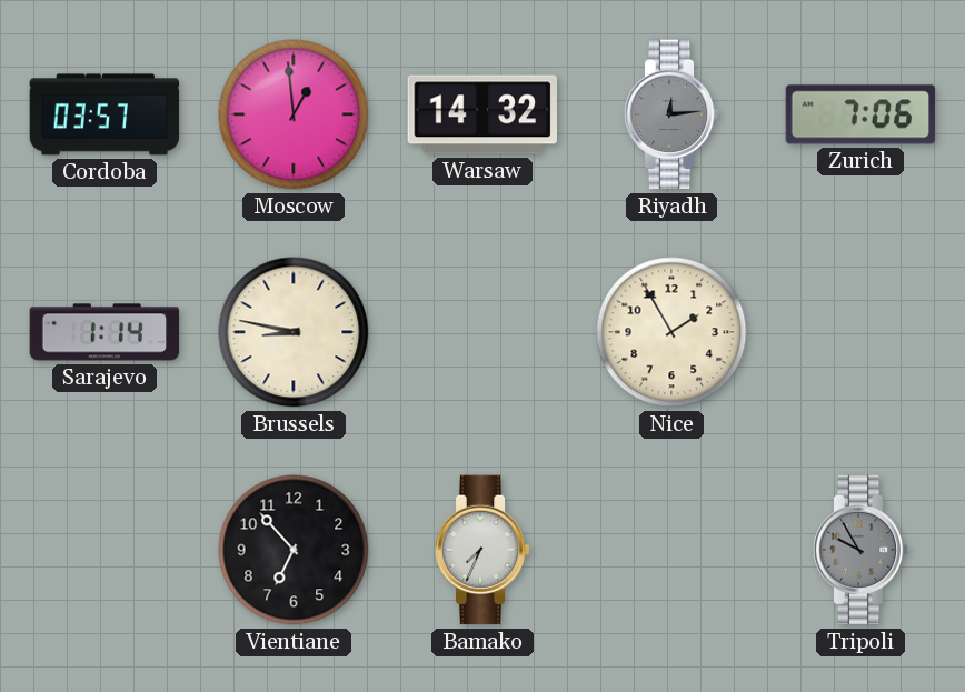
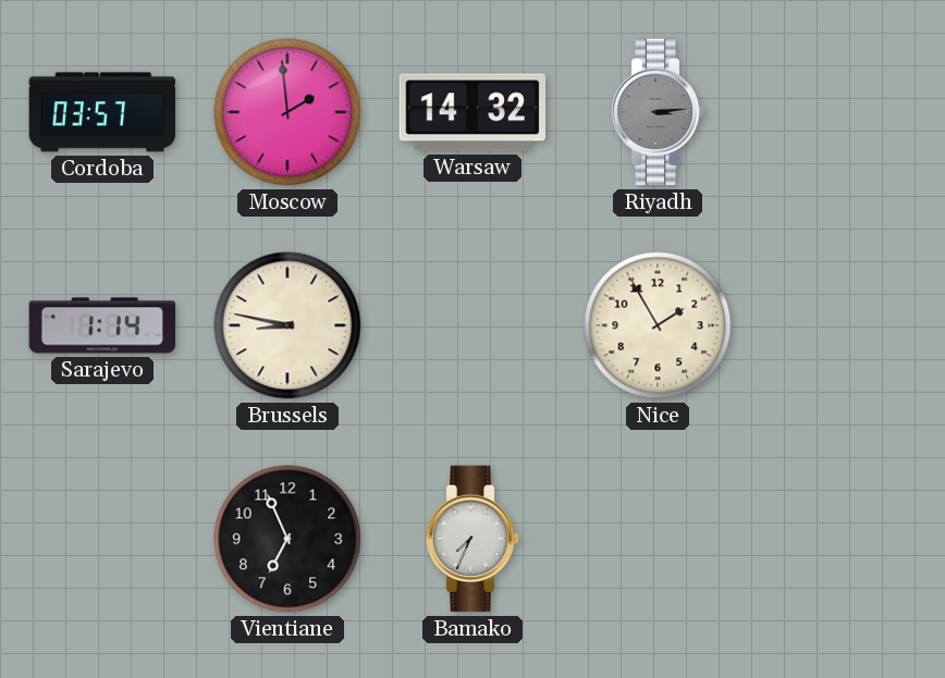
Moscow: 12:59 -> 1:59 (287, 112)
Riyadh: 12:14 -> 3:14 (658, 112)
Zurich: 7:06 -> none (860, 114)
Vientiane: 6:53 -> 6:56 (287, 539)
Tripoli: 9:55 -> none (860, 550)
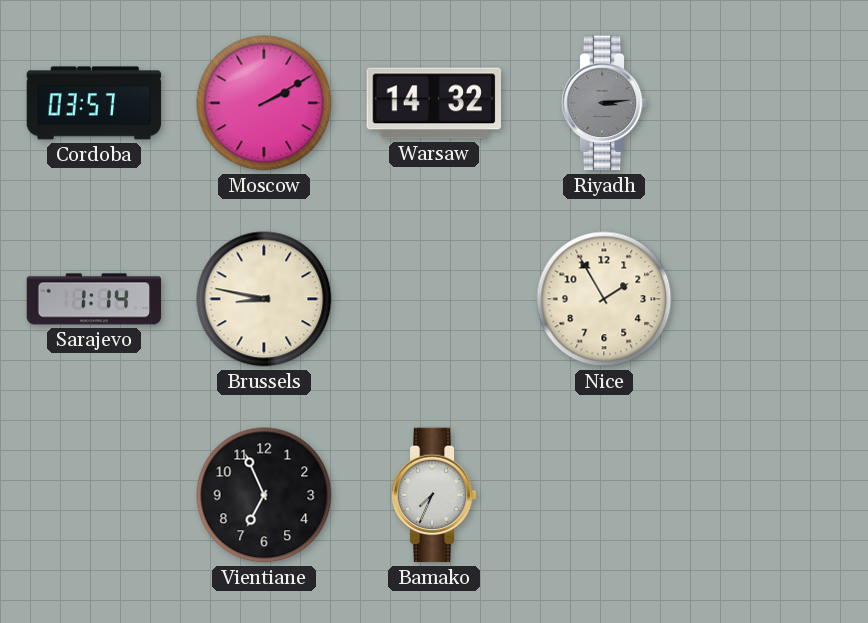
Moscow: 1:59 -> 2:10 (264, 103)
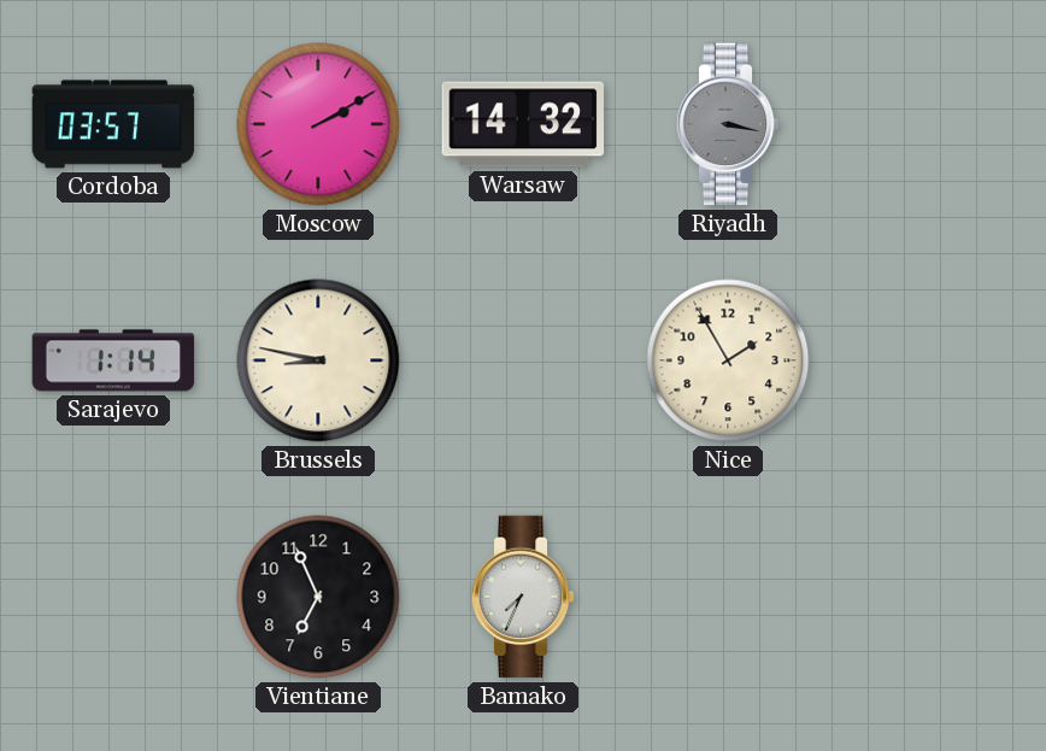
Riyadh: 3:14 -> 3:17 (728, 124)
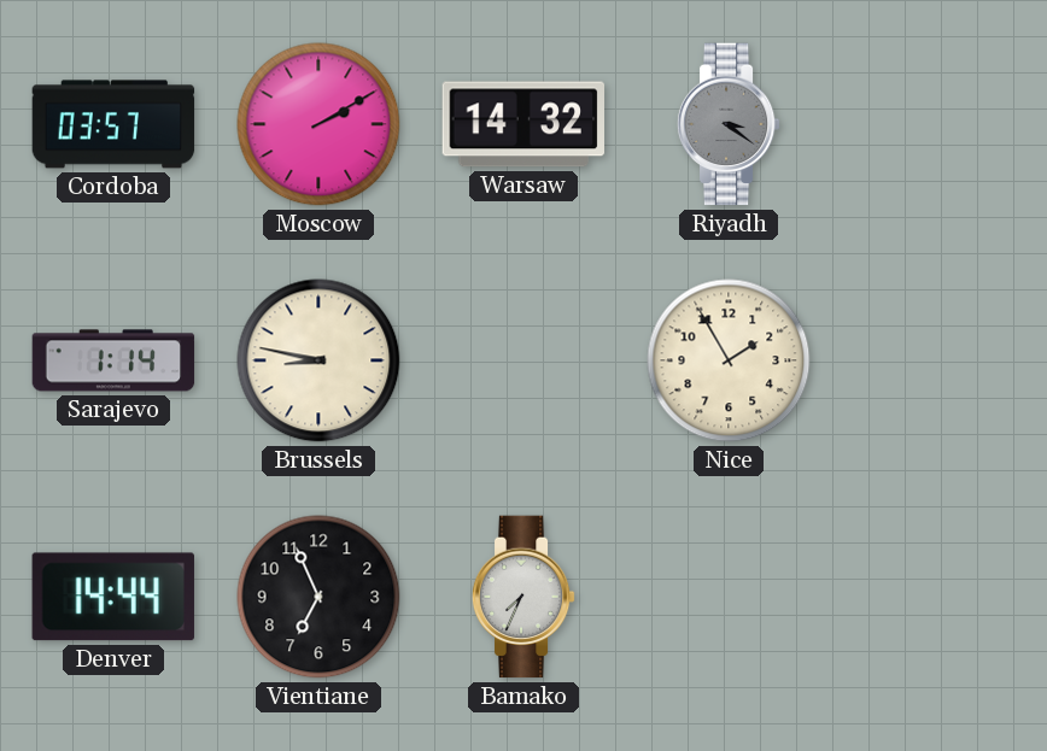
Riyadh: 3:17 -> 3:21 (729, 124)
Denver: none -> 14:44 (113, 597)
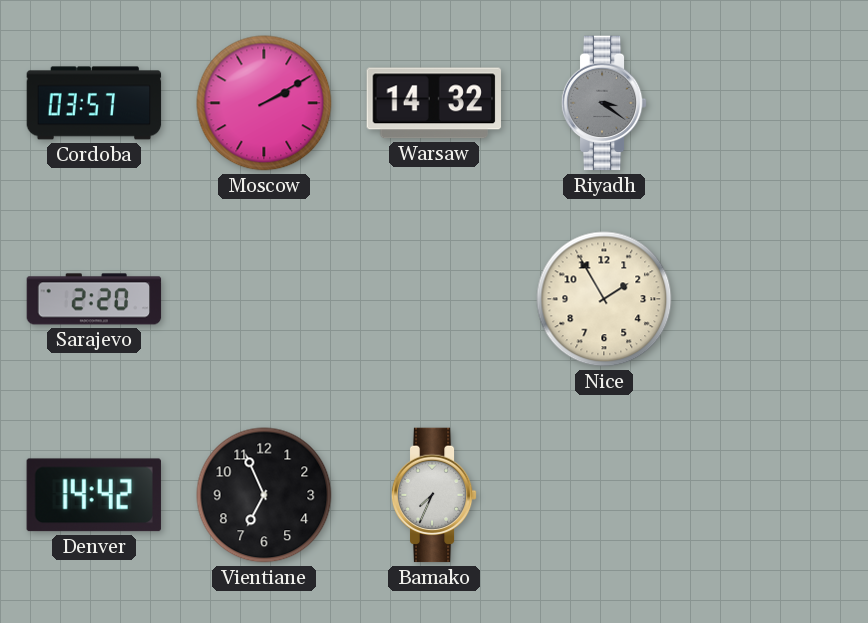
Sarajevo: 1:14 -> 2:20 (94, 299)
Brussels: 8:47 -> none (318, 360)
Denver: 14:44 -> 14:42 (94, 495)
